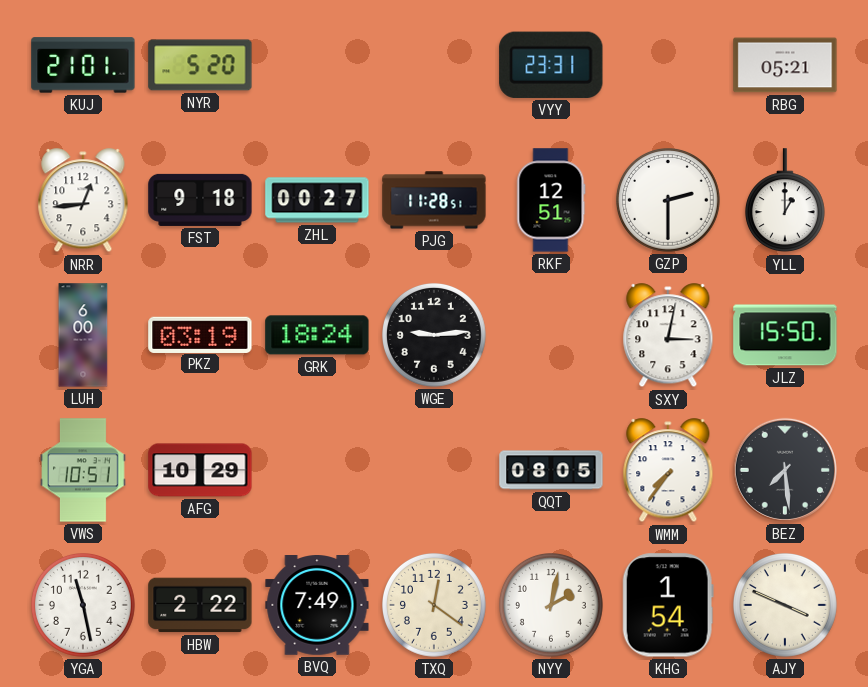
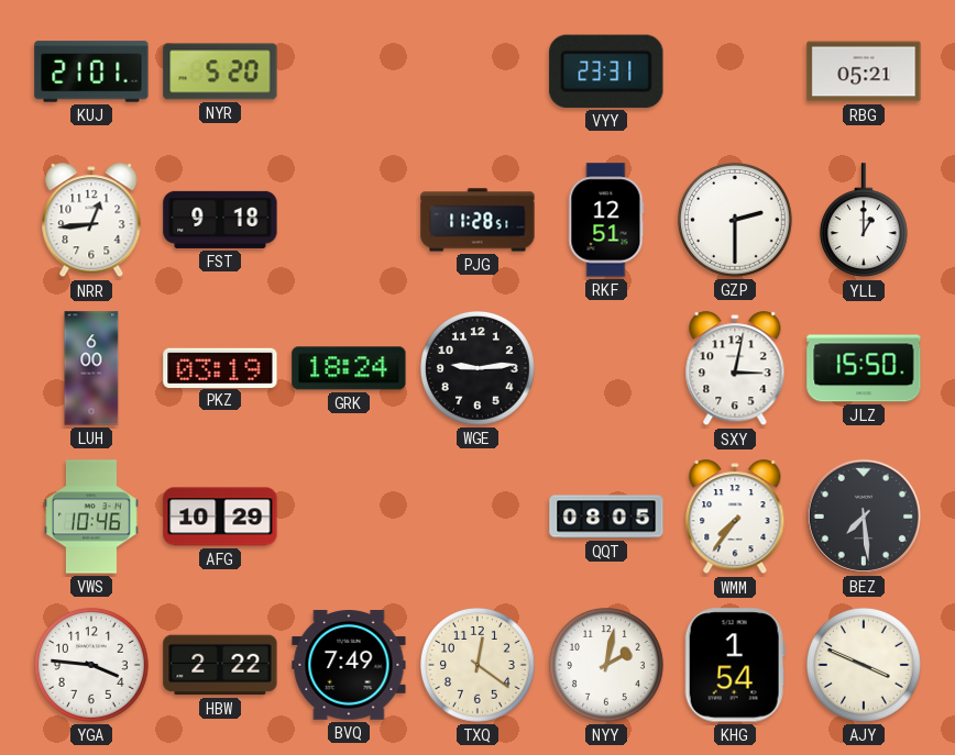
ZHL: 00:27 -> none (317, 200)
VWS: 10:51 -> 10:46 (91, 517)
YGA: 11:28 -> 3:46 (92, 666)
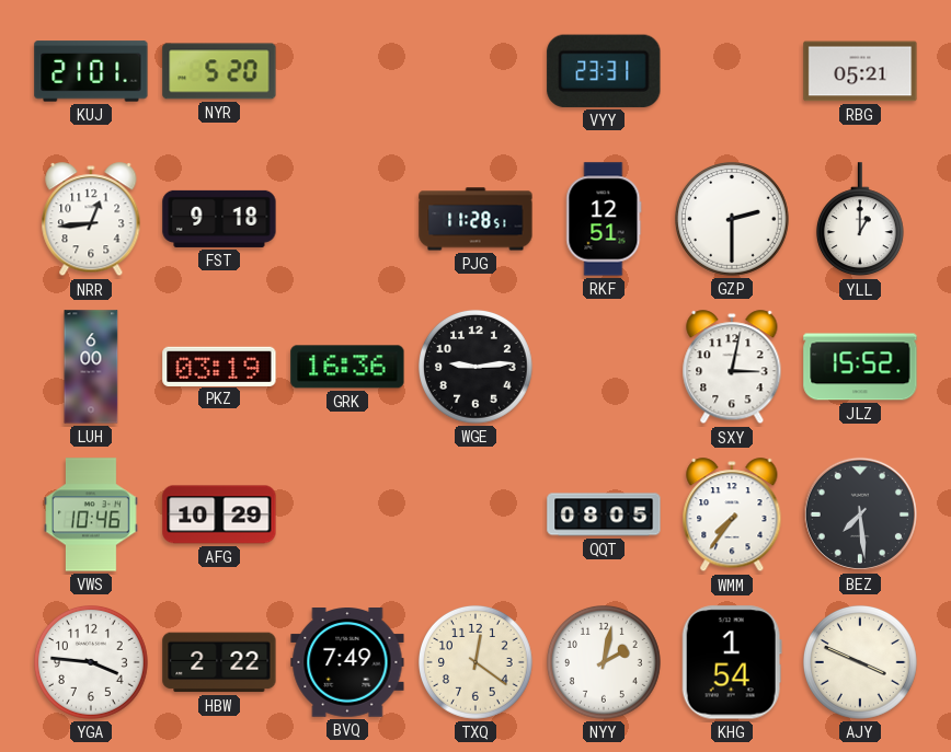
GRK: 18:24 -> 16:36 (347, 367)
JLZ: 15:50 -> 15:52 (860, 367)
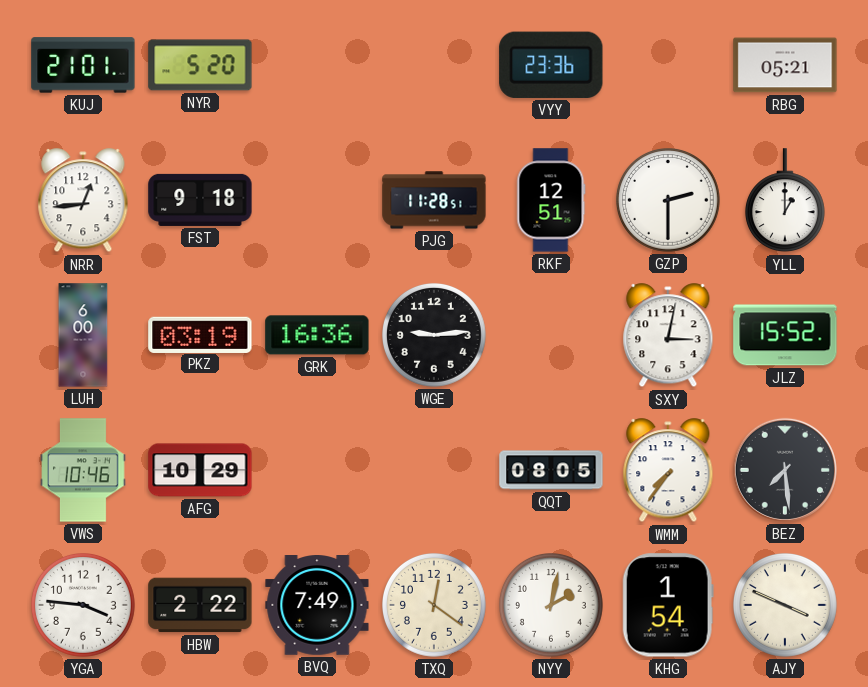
VYY: 23:31 -> 23:36 (551, 65)
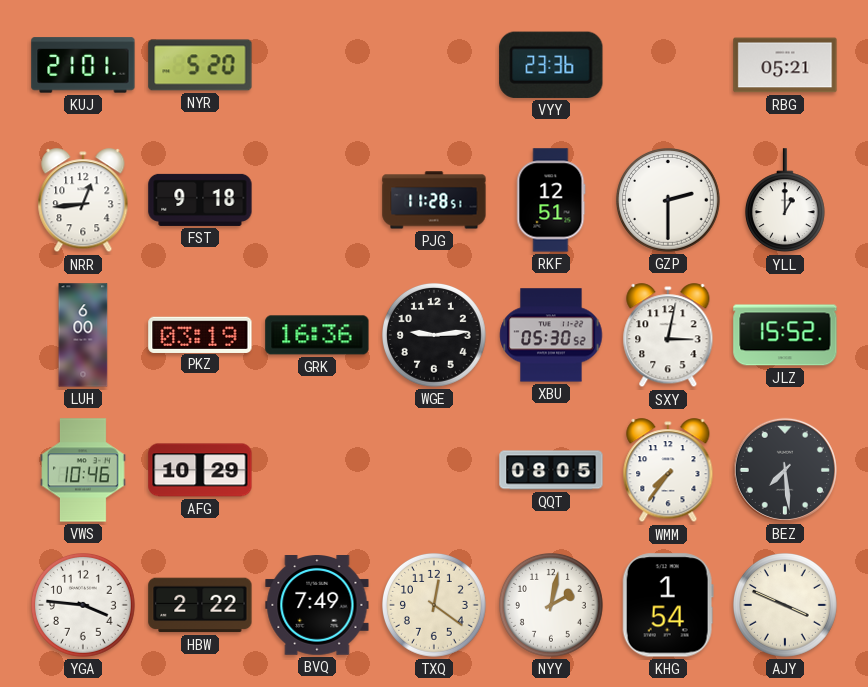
XBU: none -> 05:30 (551, 335)
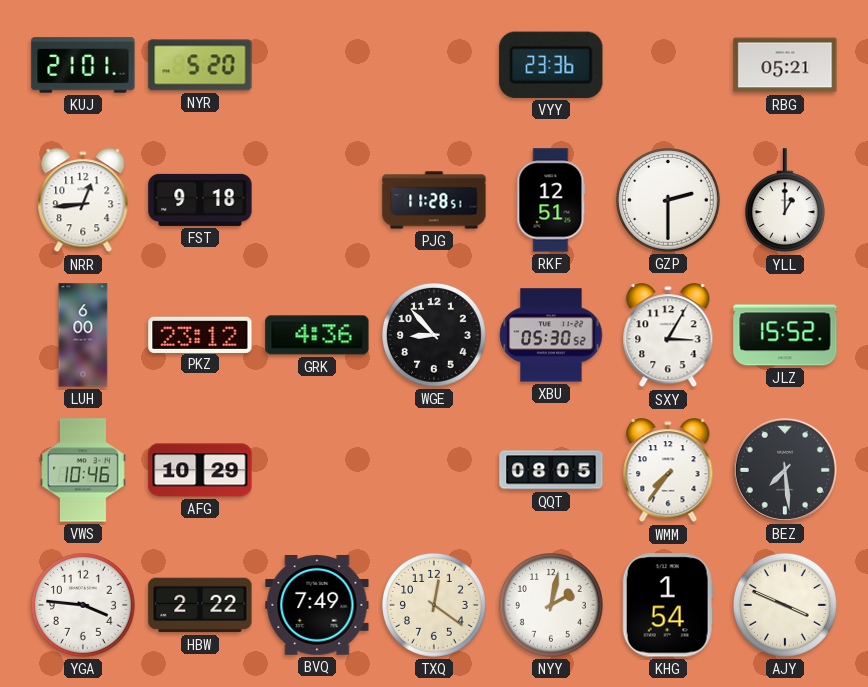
PKZ: 03:19 -> 23:12 (200, 334)
GRK: 16:36 -> 4:36 (317, 335)
WGE: 9:14 -> 8:53 (435, 336)
SXY: 3:02 -> 3:05 (668, 336)
